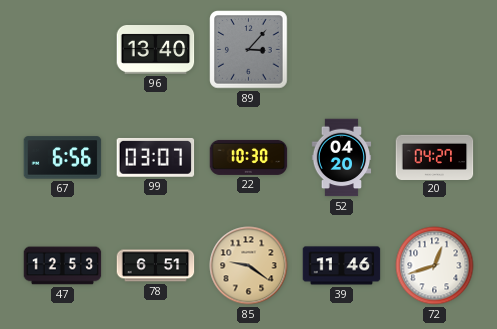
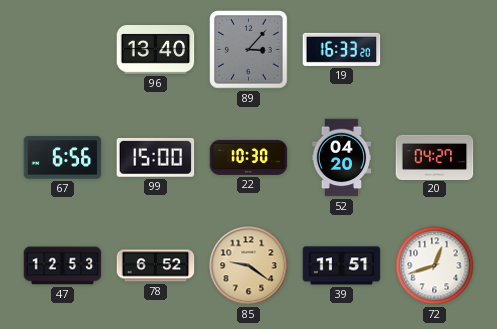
19: none -> 16:33 (342, 49)
99: 03:07 -> 15:00 (156, 157)
78: 6:51 -> 6:52 (156, 266)
39: 11:46 -> 11:51 (342, 266)
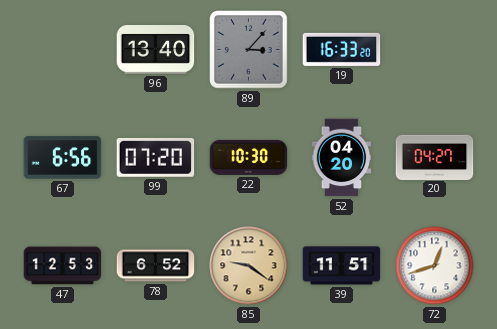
99: 15:00 -> 07:20 (156, 157)
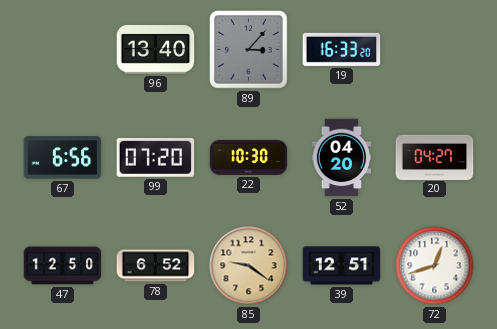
47: 12:53 -> 12:50 (63, 266)
39: 11:51 -> 12:51 (342, 266)
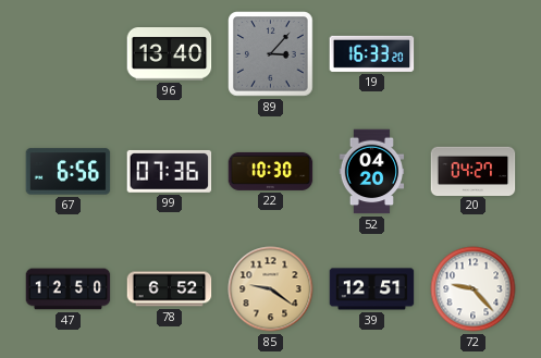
99: 07:20 -> 07:36 (170, 171)
72: 12:42 -> 9:23 (474, 289)
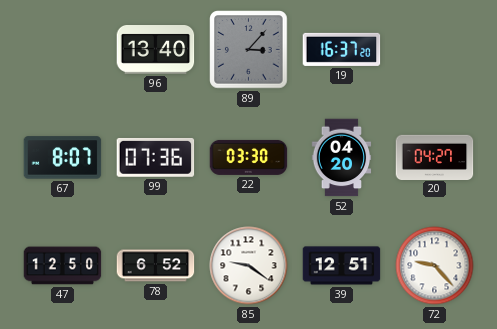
19: 16:33 -> 16:37 (342, 49)
67: 6:56 -> 8:07 (63, 158)
22: 10:30 -> 03:30 (249, 157)
85 dial: champagne -> white (249, 266)
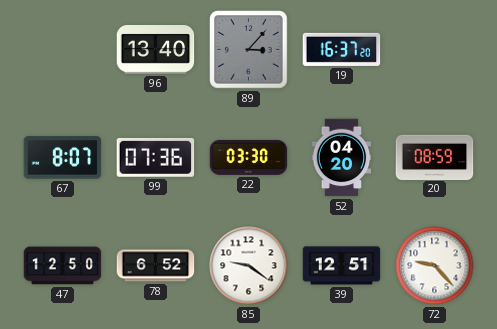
20: 04:27 -> 08:59 (435, 157)
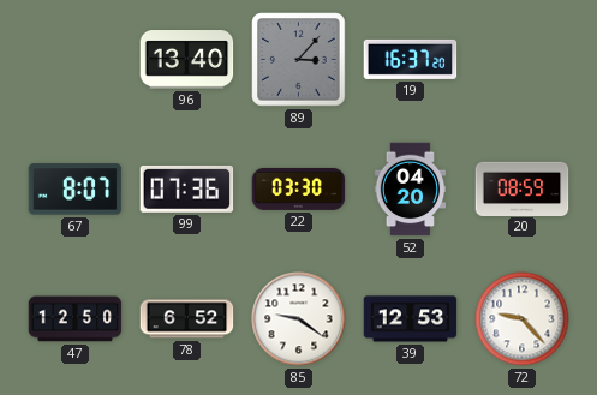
39: 12:51 -> 12:53 (411, 319)
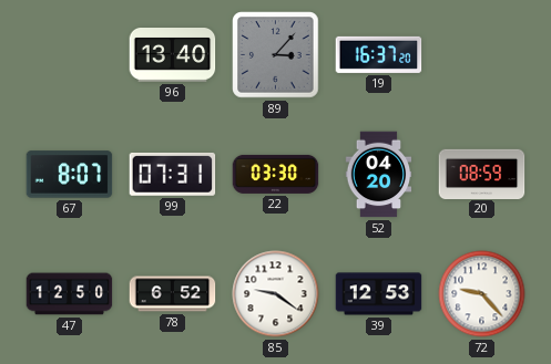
99: 07:36 -> 07:31 (173, 174)
